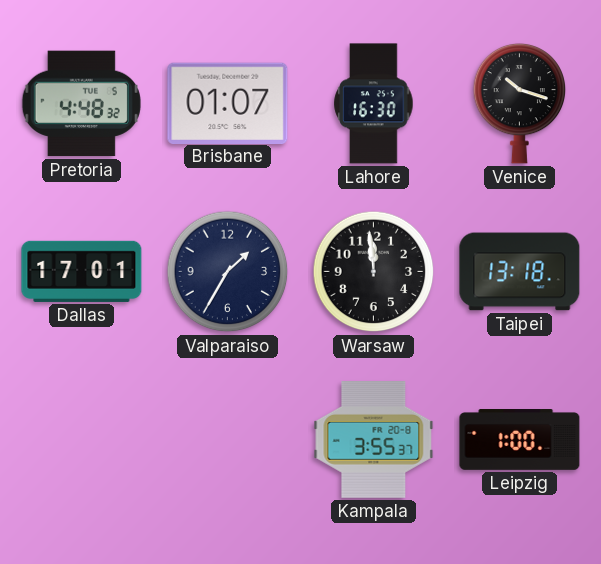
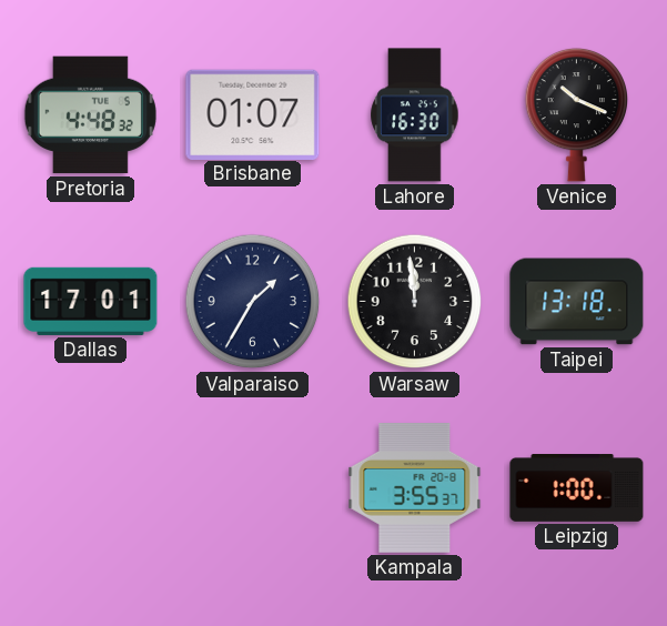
Venice: 10:18 -> 10:19 (577, 114)
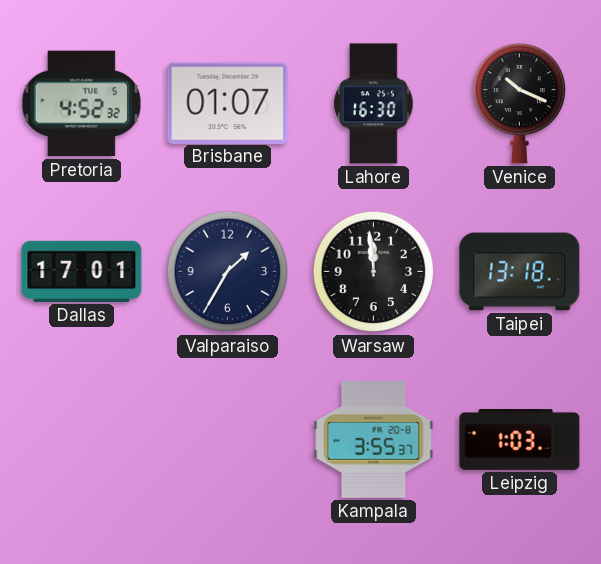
Pretoria: 4:48 -> 4:52 (81, 104)
Leipzig: 1:00 -> 1:03 (520, 440)
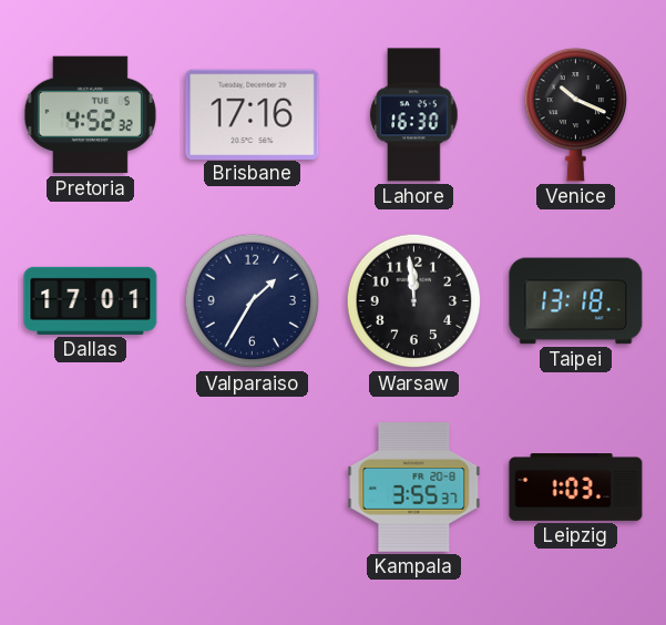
Brisbane: 01:07 -> 17:16 (253, 114)
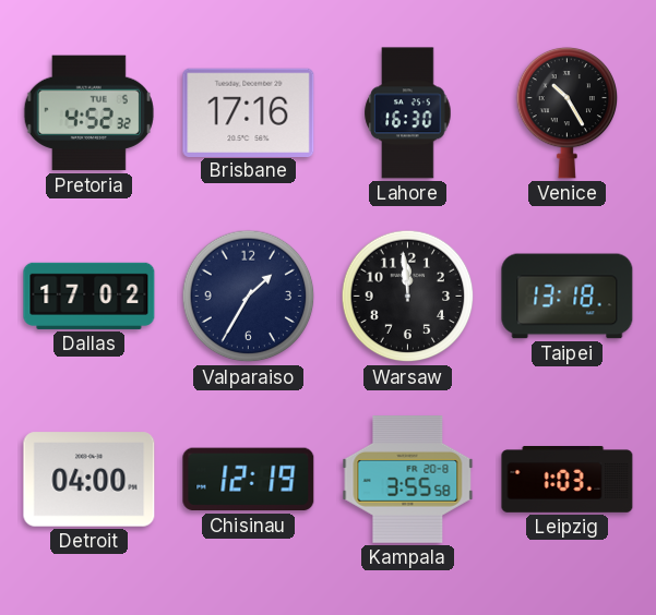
Venice: 10:19 -> 10:25 (568, 112)
Dallas: 17:01 -> 17:02 (90, 296)
Detroit: none -> 04:00 (90, 480)
Chisinau: none -> 12:19 (249, 480)
Kampala: 3:55:37 -> 3:55:58 (408, 480)
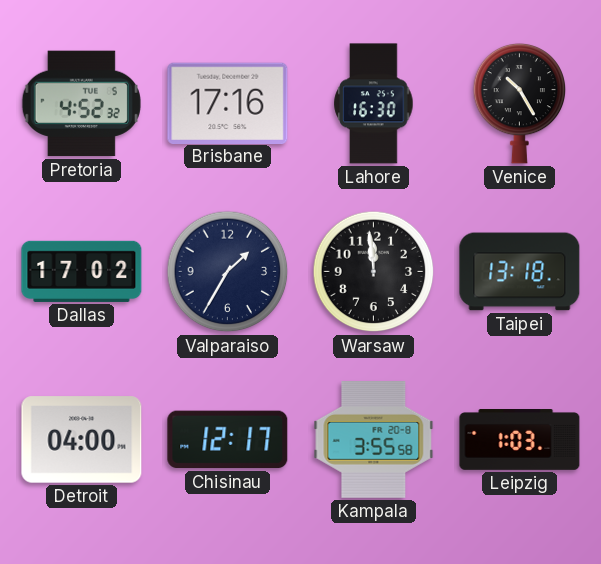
Chisinau: 12:19 -> 12:17 (228, 440)
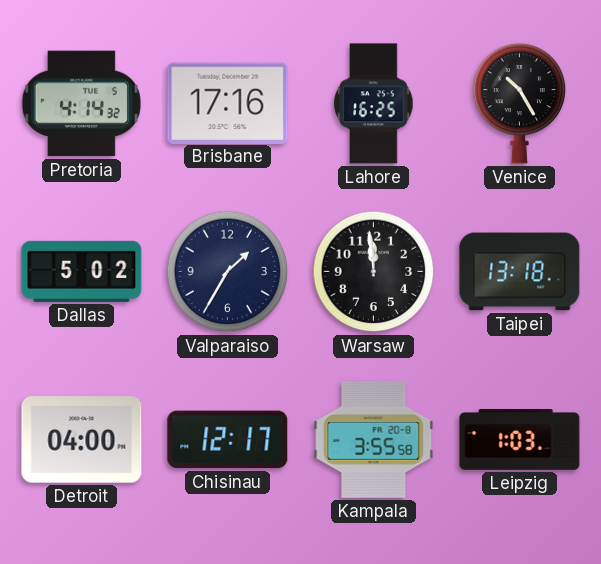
Pretoria: 4:52 -> 4:14 (81, 104)
Lahore: 16:30 -> 16:25 (374, 104)
Dallas: 17:02 -> 5:02 (82, 271)
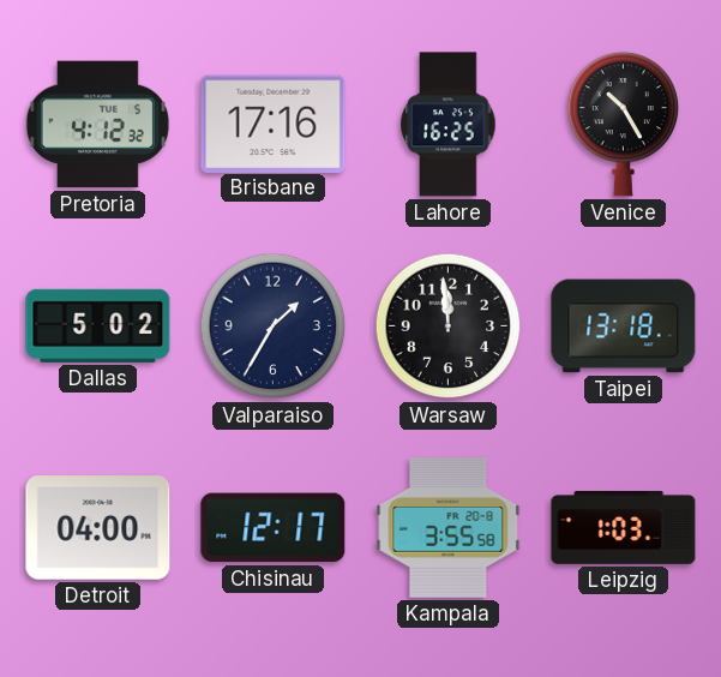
Pretoria: 4:14 -> 4:12 (97, 125)
